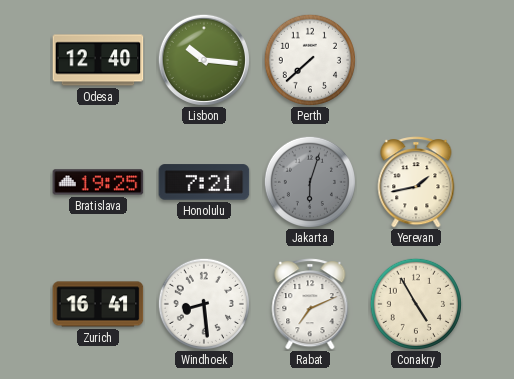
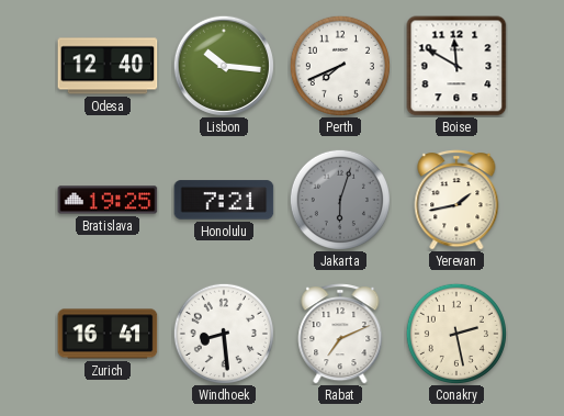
Perth: 7:38 -> 7:41 (340, 66)
Boise: none -> 11:50 (456, 66)
Conakry: 4:55 -> 2:28 (456, 334)
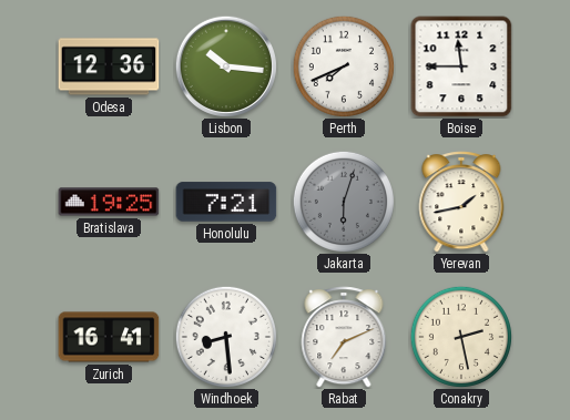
Odesa: 12:40 -> 12:36 (109, 66)
Boise: 11:50 -> 11:45 (461, 66)
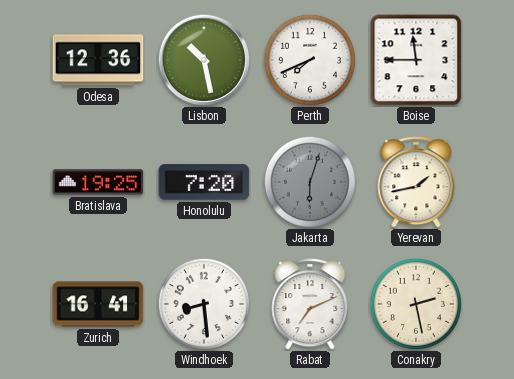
Lisbon: 10:16 -> 10:28 (204, 60)
Honolulu: 7:21 -> 7:20 (204, 182)
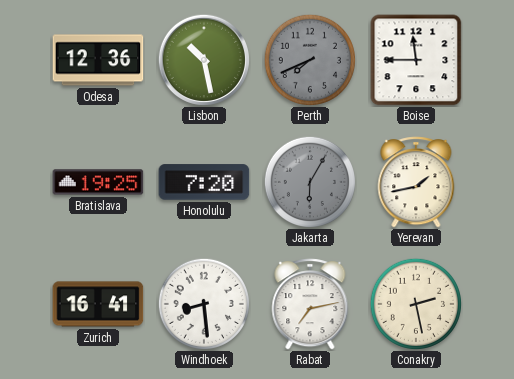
Perth dial: white -> grey (310, 60)
Jakarta: 6:03 -> 6:05 (310, 182)
Rabat: 7:11 -> 7:13 (310, 304)
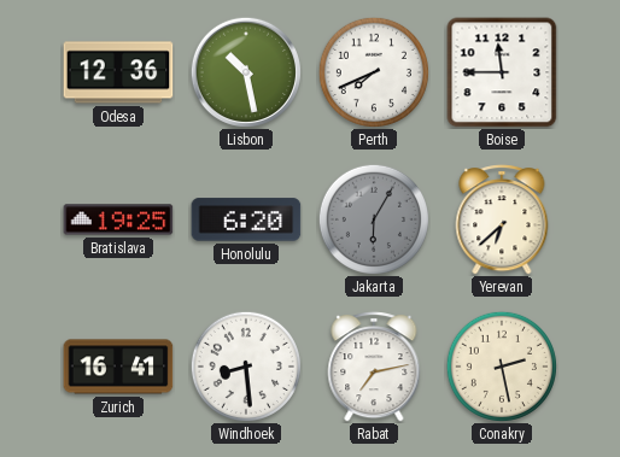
Perth dial: grey -> white (374, 72)
Honolulu: 7:20 -> 6:20 (246, 219)
Yerevan: 1:43 -> 6:38 (502, 219)
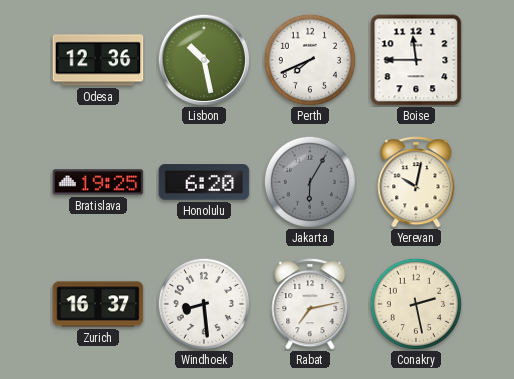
Yerevan: 6:38 -> 10:02 (416, 182)
Zurich: 16:41 -> 16:37 (98, 304)
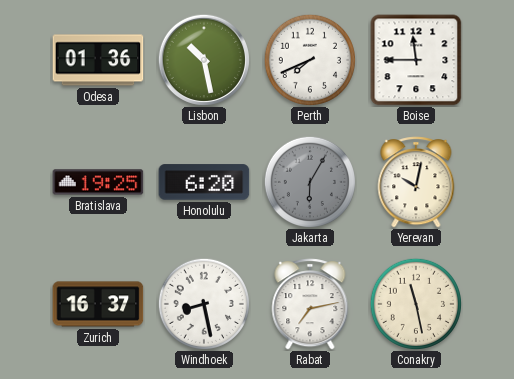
Odesa: 12:36 -> 01:36 (98, 60)
Windhoek: 8:29 -> 8:28 (204, 304)
Conakry: 2:28 -> 11:28 (416, 304)
